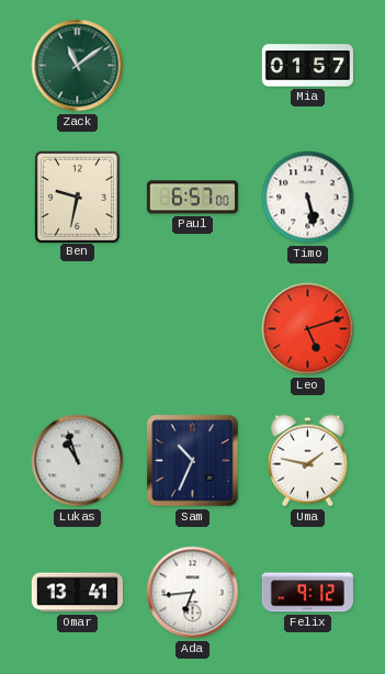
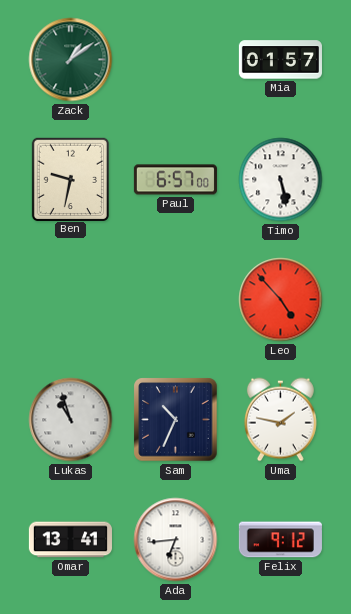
Zack: 11:09 -> 1:09 (71, 60)
Leo: 5:12 -> 4:53 (281, 300)
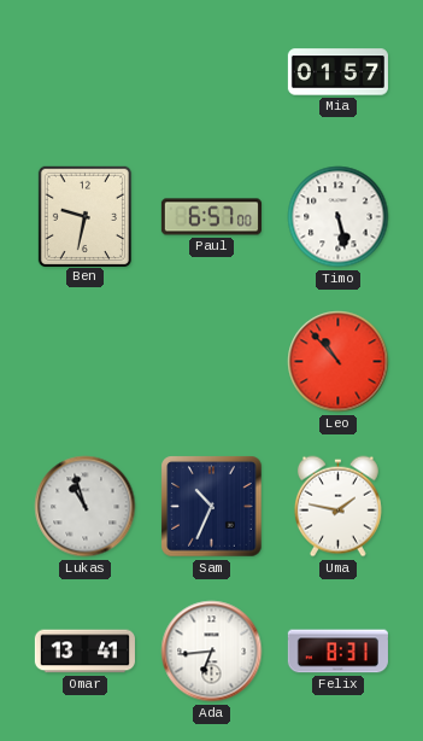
Zack: 1:09 -> none (71, 60)
Leo: 4:53 -> 10:53 (339, 362)
Felix: 9:12 -> 8:31 (337, 652)
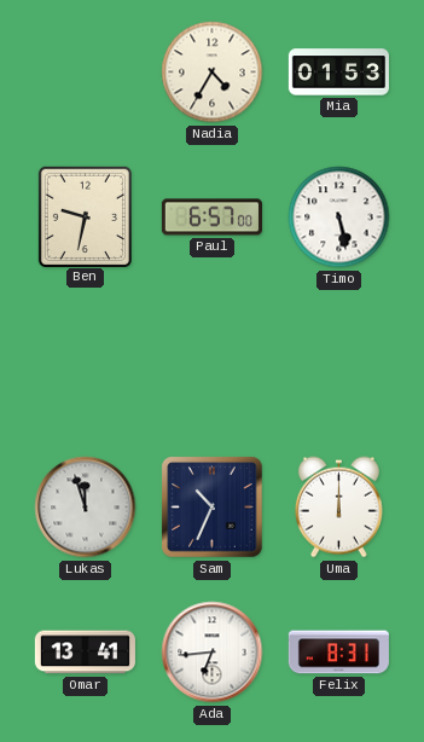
Nadia: none -> 4:35 (213, 73)
Mia: 01:57 -> 01:53 (338, 73)
Leo: 10:53 -> none (339, 362)
Lukas: 10:57 -> 11:57 (86, 508)
Uma: 1:47 -> 12:00 (338, 508)
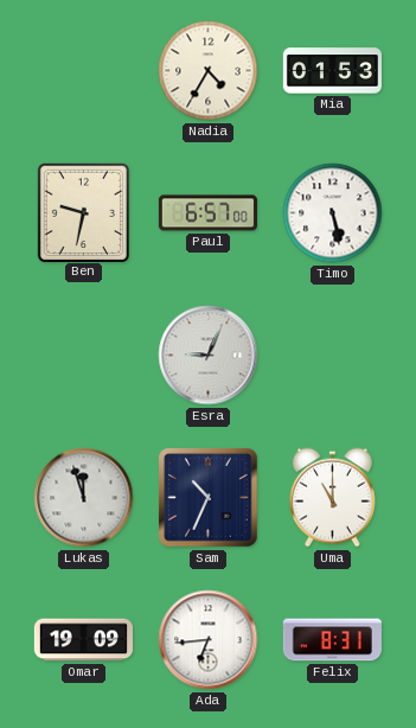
Esra: none -> 9:04 (209, 356)
Uma: 12:00 -> 11:00 (332, 498)
Omar: 13:41 -> 19:09 (83, 640)
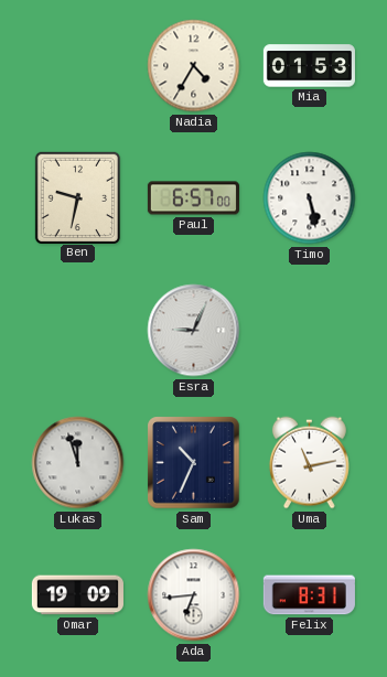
Uma: 11:00 -> 11:13 (309, 463)
